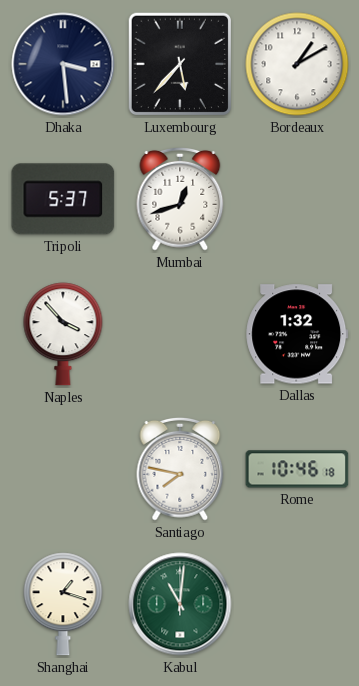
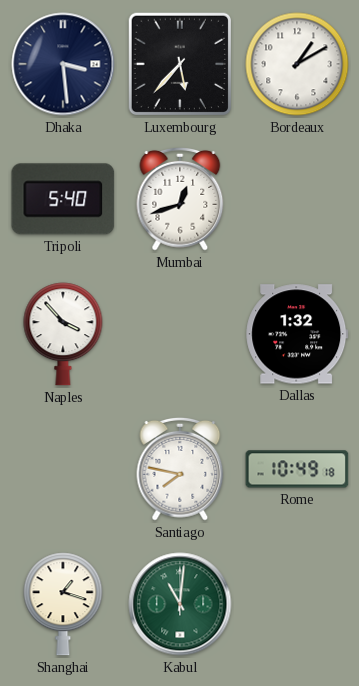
Tripoli: 5:37 -> 5:40 (63, 199)
Rome: 10:46 -> 10:49 (297, 469)
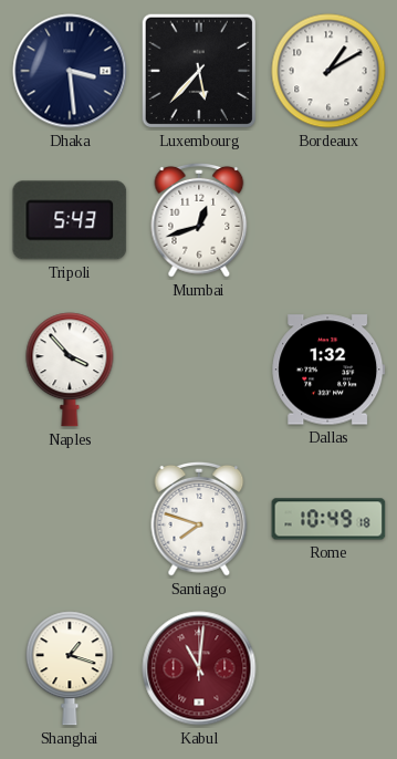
Tripoli: 5:40 -> 5:43 (70, 220)
Santiago: 7:47 -> 7:48 (199, 519)
Kabul dial: green -> burgundy (199, 668)
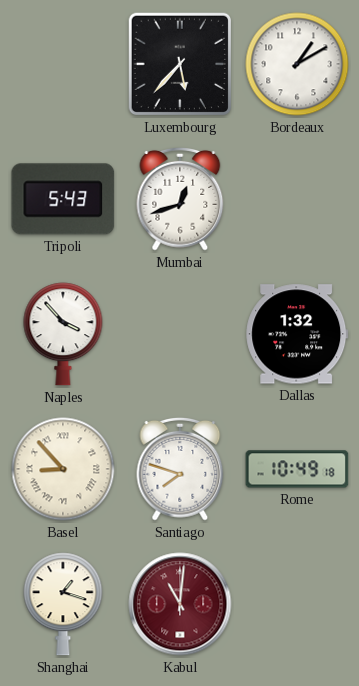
Dhaka: 3:29 -> none (70, 71)
Basel: none -> 8:53 (63, 469)
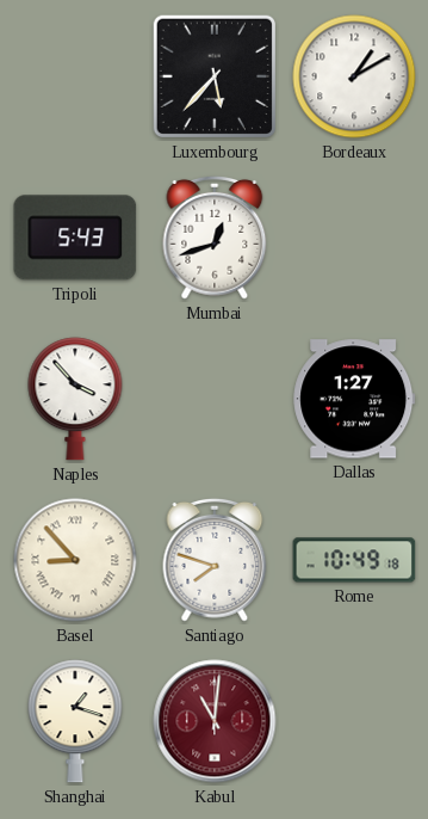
Dallas: 1:32 -> 1:27 (354, 399)
